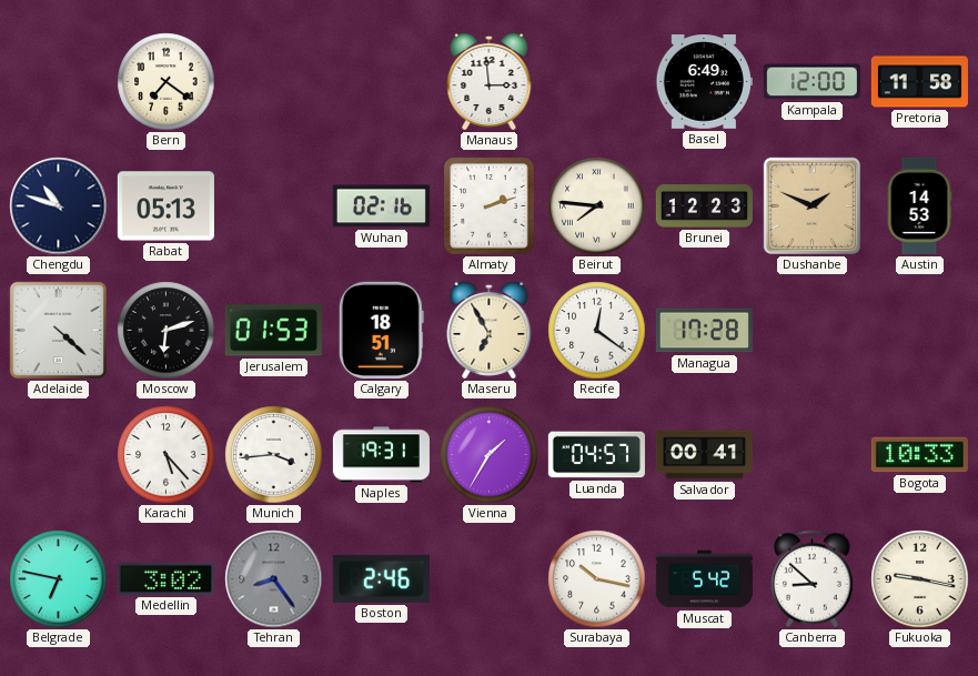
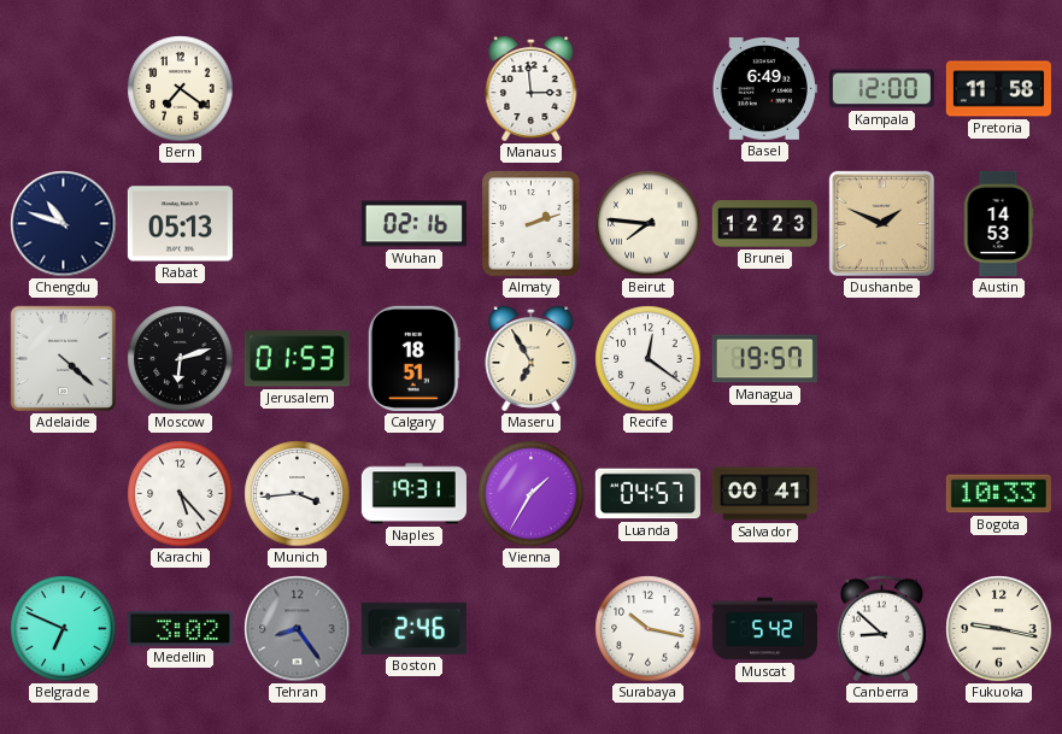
Managua: 17:28 -> 19:57 (764, 359)
Belgrade: 6:47 -> 6:49 (64, 629)
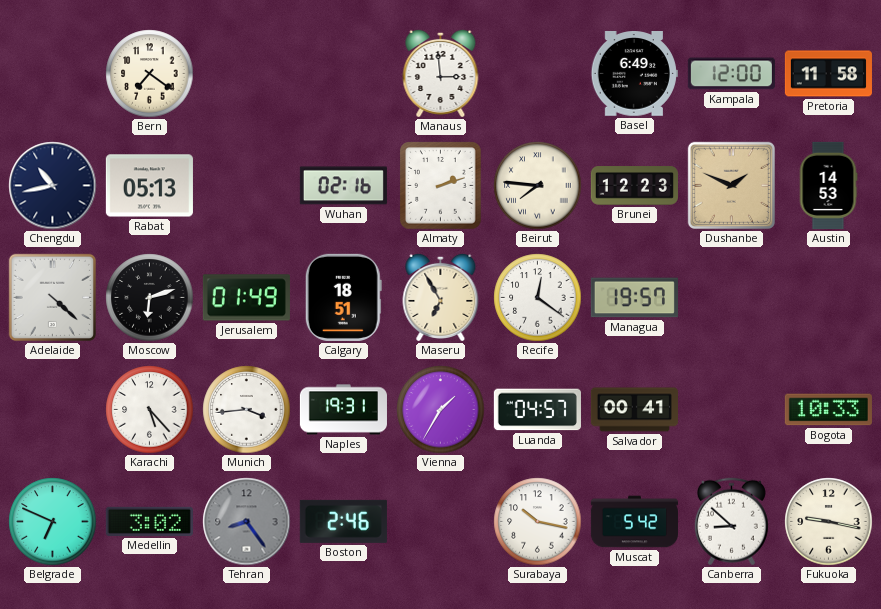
Chengdu: 10:48 -> 10:43 (53, 186)
Jerusalem: 01:53 -> 01:49 (246, 298)
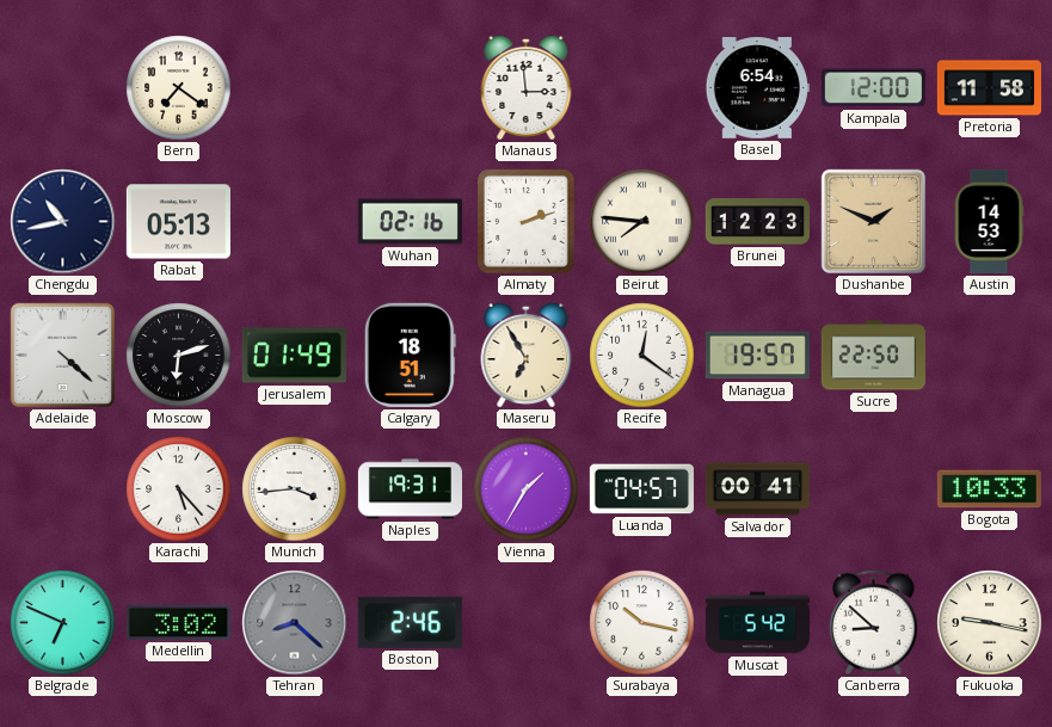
Basel: 6:49 -> 6:54 (757, 88)
Sucre: none -> 22:50 (873, 356)
Tehran: 8:24 -> 8:22 (295, 623)
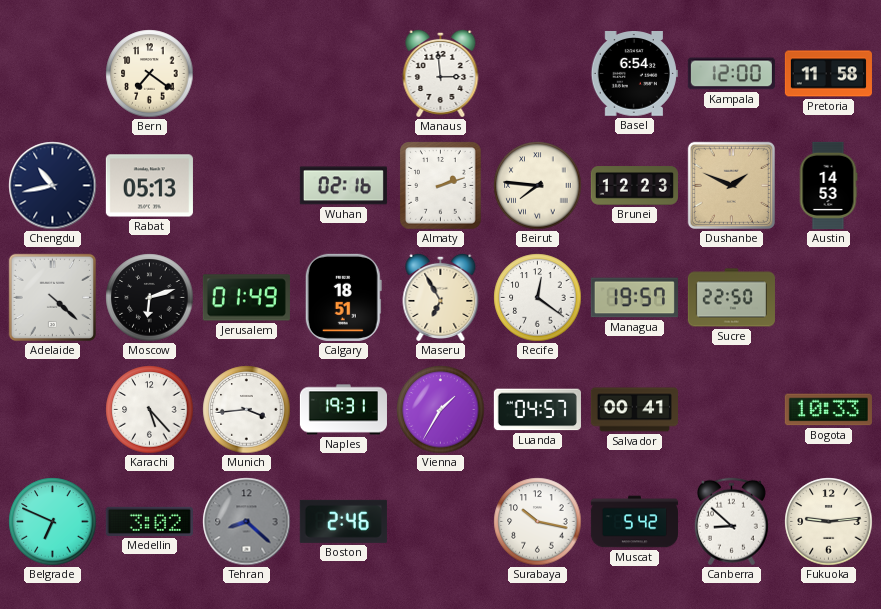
Fukuoka: 9:17 -> 9:14 (829, 522)
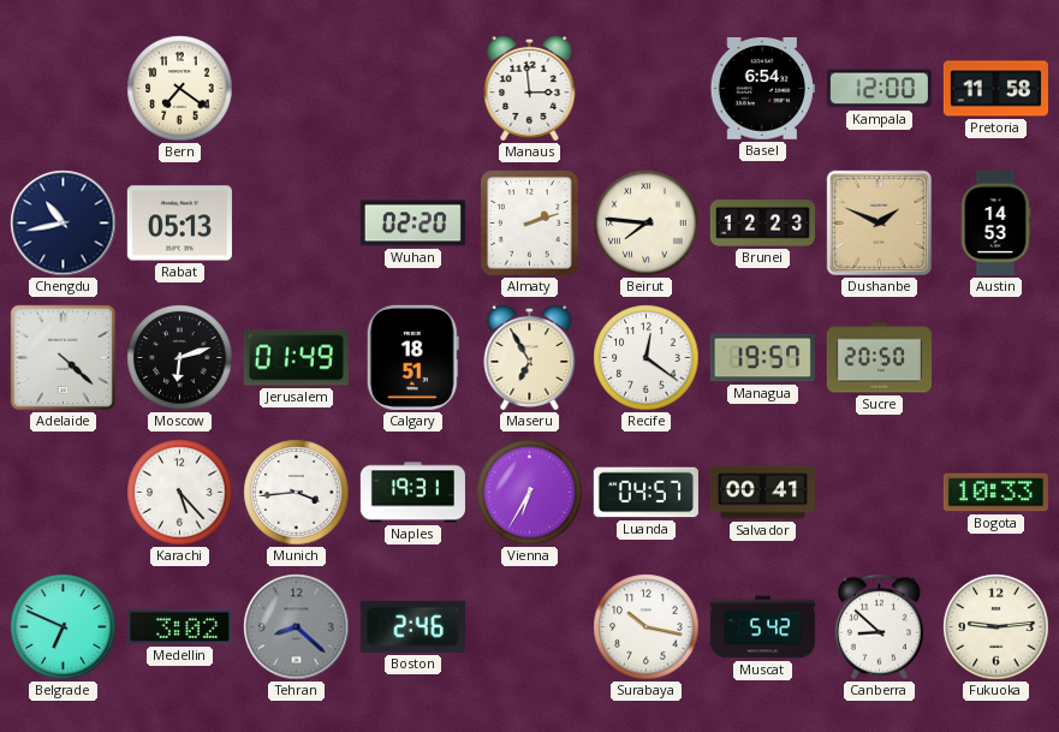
Wuhan: 02:16 -> 02:20 (412, 224)
Sucre: 22:50 -> 20:50 (879, 358)
Vienna: 1:35 -> 6:35 (530, 493)
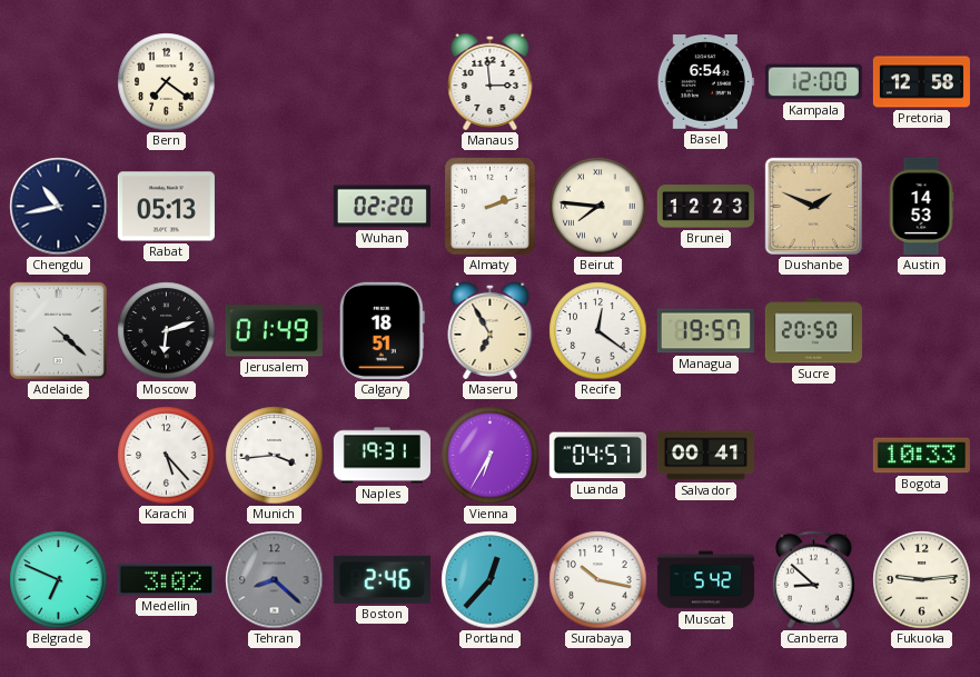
Pretoria: 11:58 -> 12:58 (921, 82)
Portland: none -> 12:37 (491, 580)
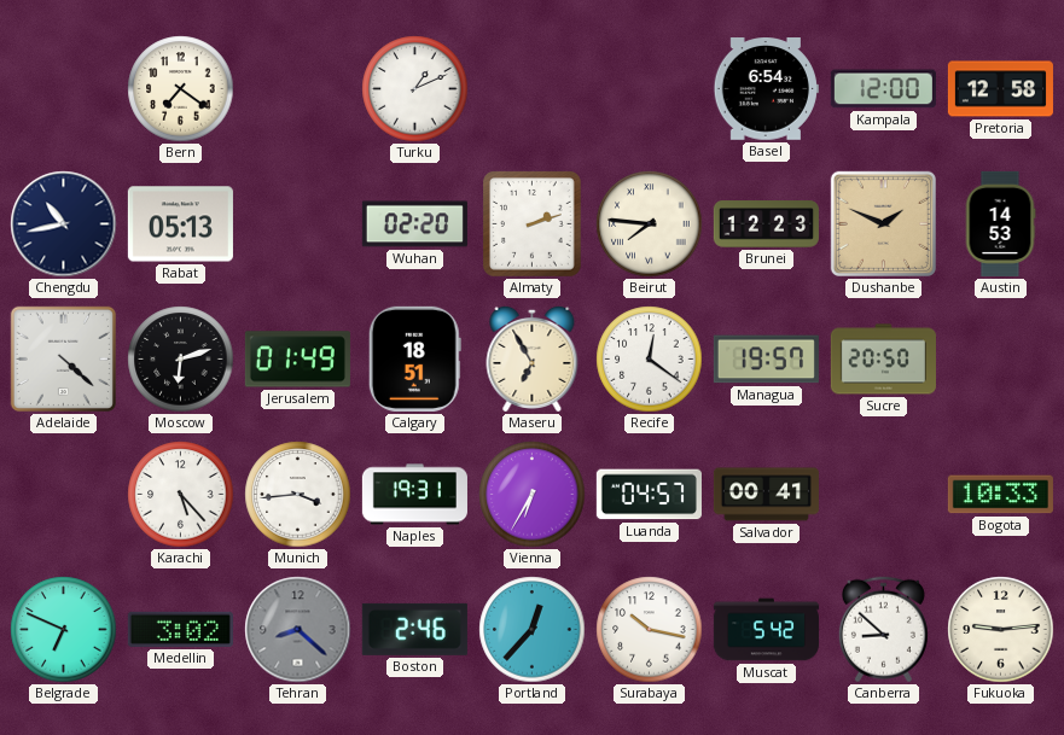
Turku: none -> 1:11 (415, 89)
Manaus: 2:59 -> none (491, 81)
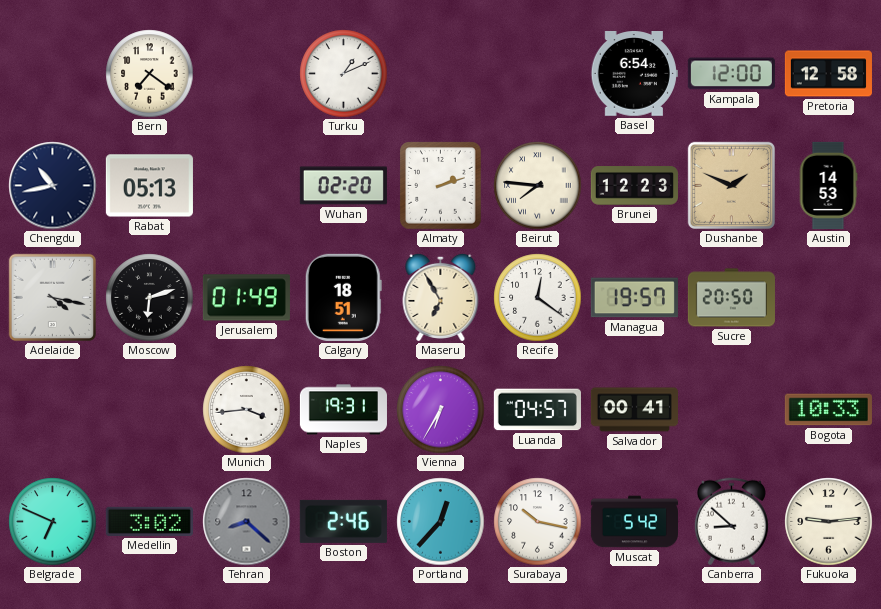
Adelaide: 4:22 -> 4:17 (52, 297)
Karachi: 5:23 -> none (181, 495)
